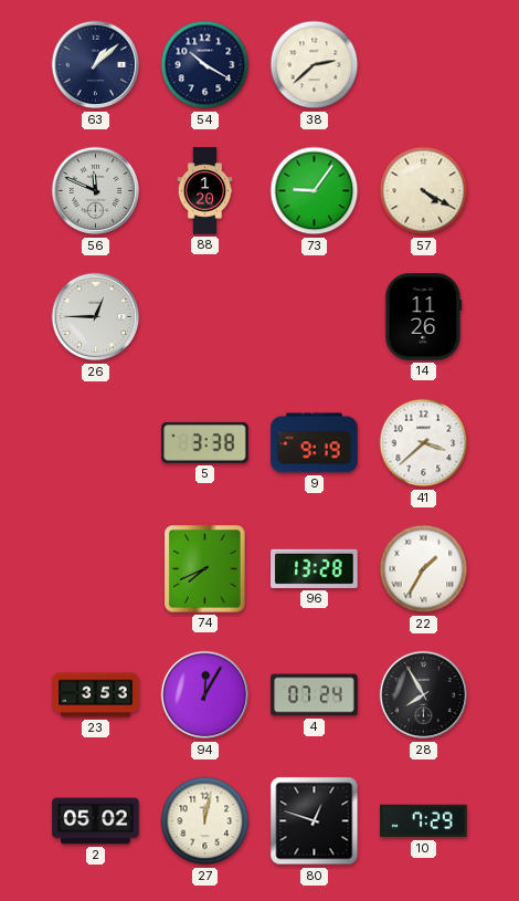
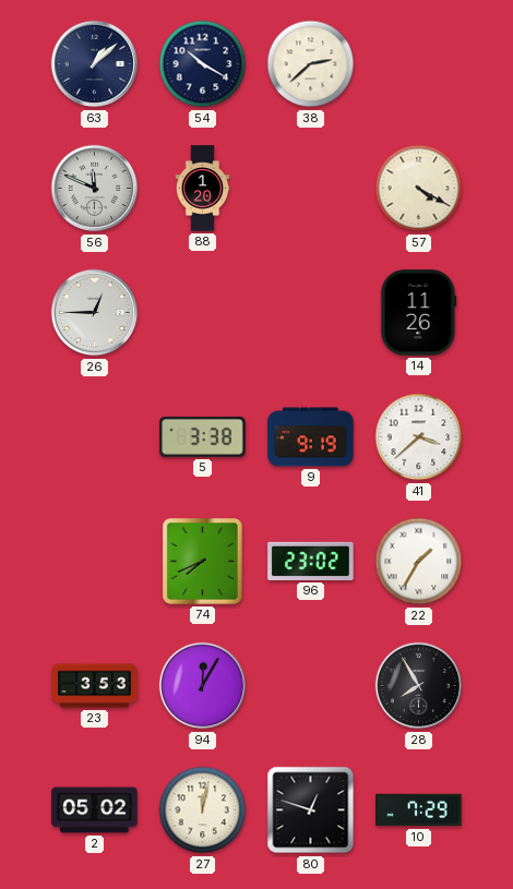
73: 9:06 -> none (315, 191)
96: 13:28 -> 23:02 (311, 561)
4: 07:24 -> none (315, 695)
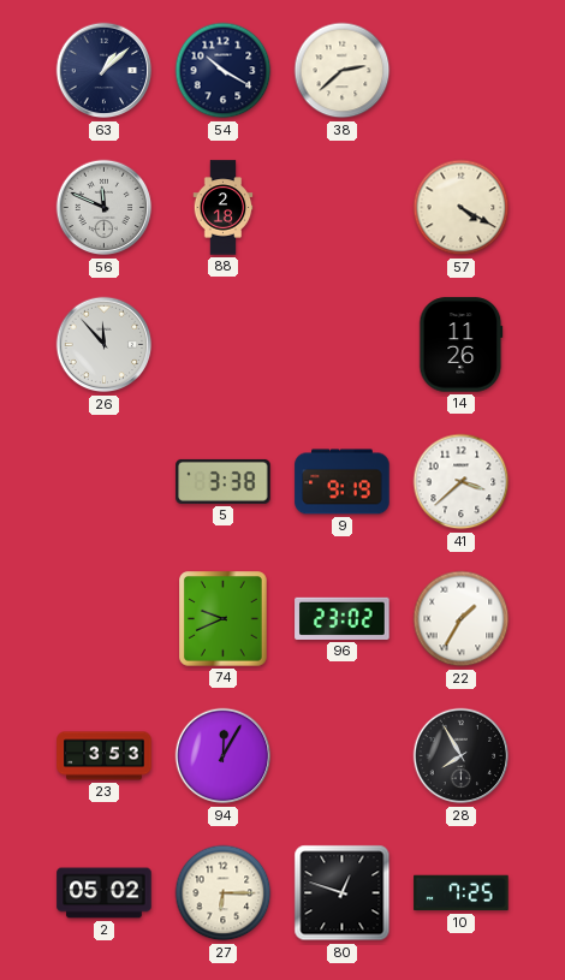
88: 1:20 -> 2:18 (224, 208)
26: 12:45 -> 11:53 (105, 345)
74: 7:41 -> 9:41 (224, 619)
27: 12:02 -> 6:15 (224, 893)
10: 7:29 -> 7:25 (462, 893)
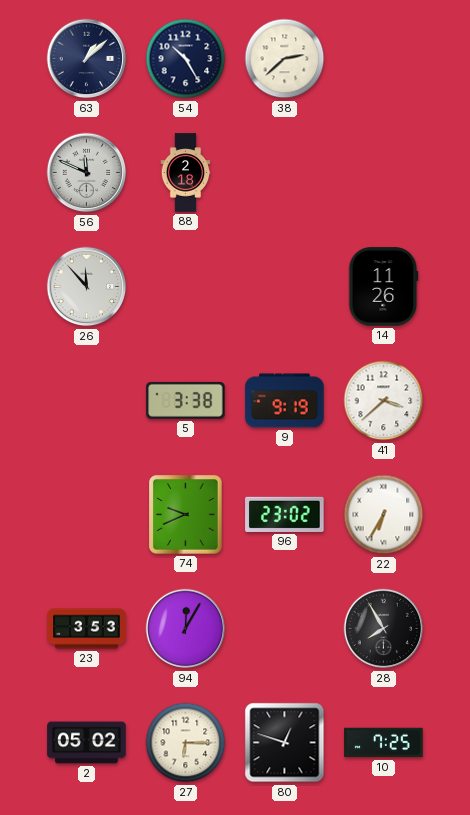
54: 10:20 -> 10:25 (186, 59)
57: 4:20 -> none (462, 208)
22: 1:35 -> 6:35 (384, 515)
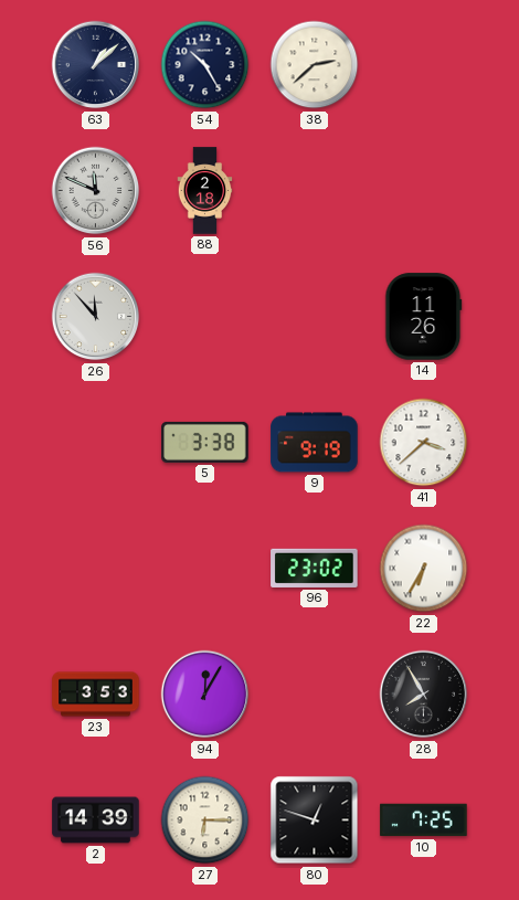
74: 9:41 -> none (186, 515)
2: 05:02 -> 14:39 (96, 820)
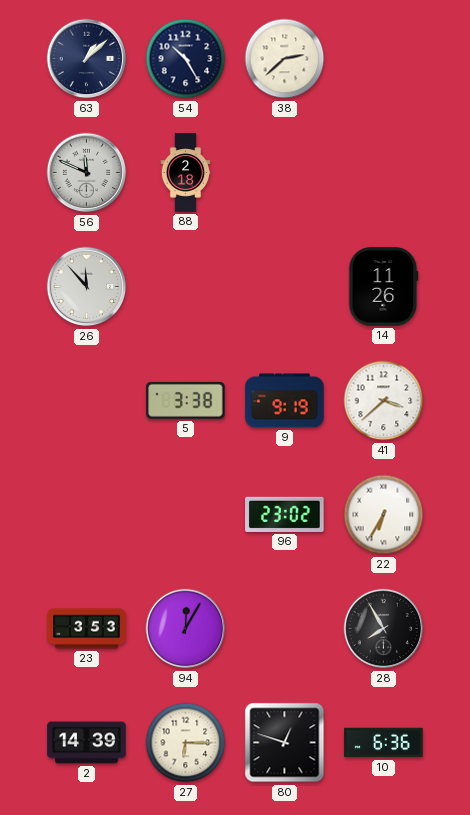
10: 7:25 -> 6:36 (384, 743)
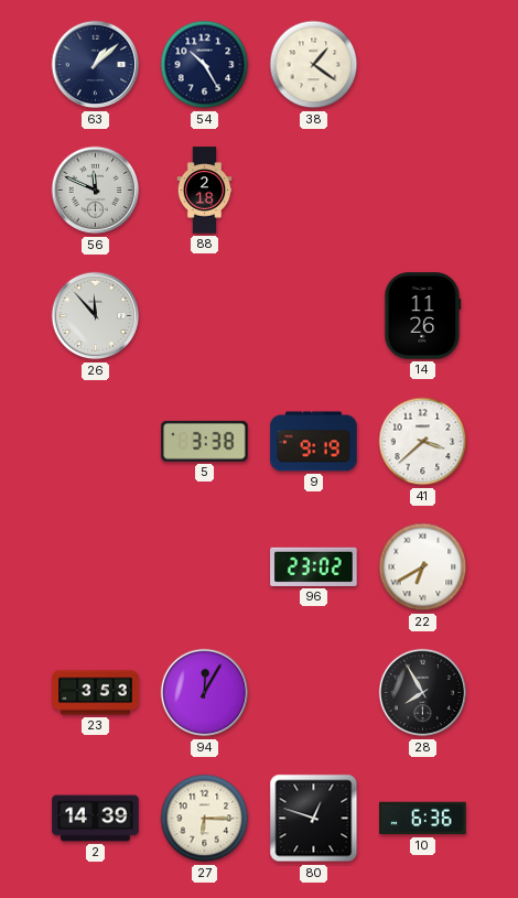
38: 2:38 -> 1:21 (314, 65)
22: 6:35 -> 6:40 (423, 567)
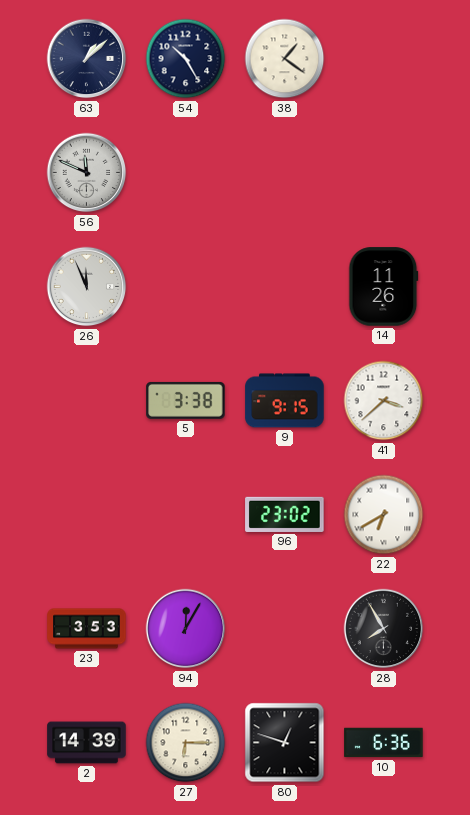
88: 2:18 -> none (205, 191)
26: 11:53 -> 11:56 (87, 287)
9: 9:19 -> 9:15 (285, 401)
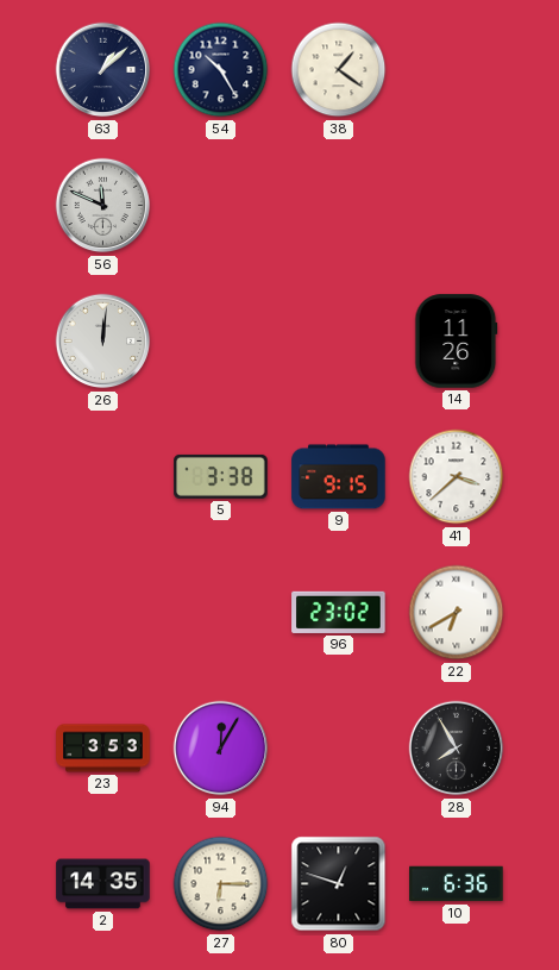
26: 11:56 -> 12:01 (103, 342)
2: 14:39 -> 14:35 (103, 884)
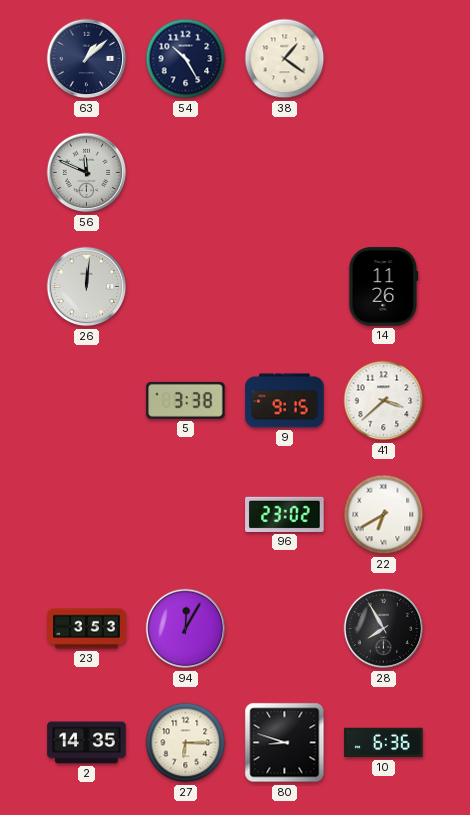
80: 12:48 -> 8:48 (285, 743)
